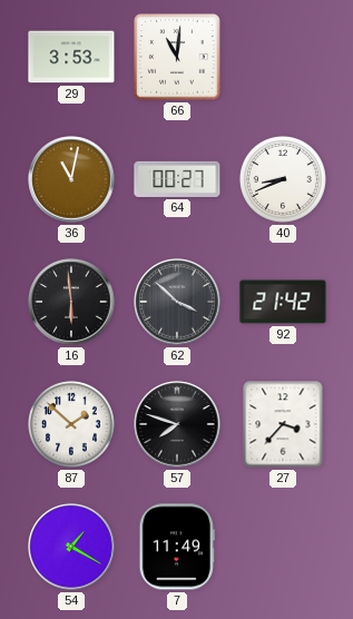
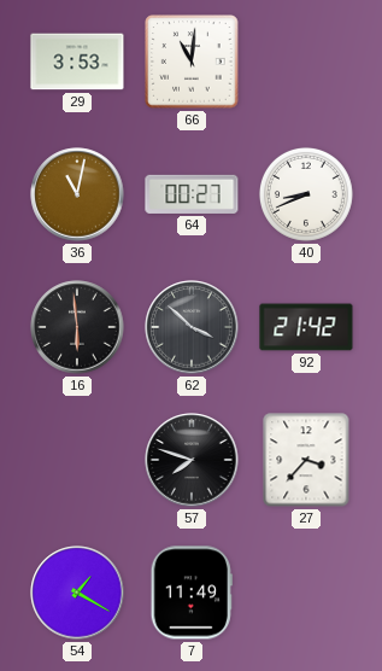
87: 1:52 -> none (71, 424)
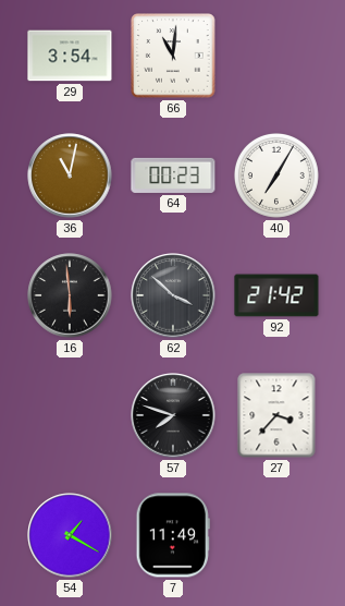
29: 3:53 -> 3:54 (70, 56)
64: 00:27 -> 00:23 (173, 175)
40: 8:41 -> 7:05 (276, 175)
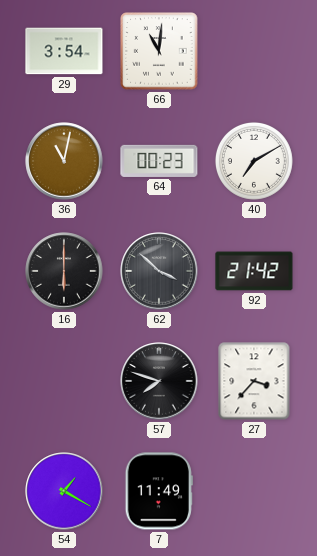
40: 7:05 -> 7:10 (254, 161)
16: 5:59 -> 6:00 (64, 271)
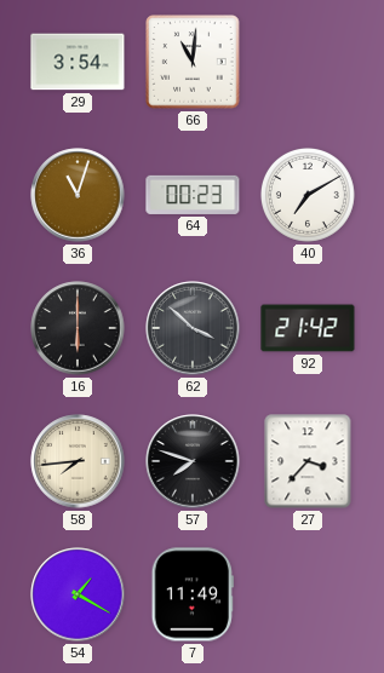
36: 11:02 -> 11:03 (78, 195)
58: none -> 7:44 (78, 461)
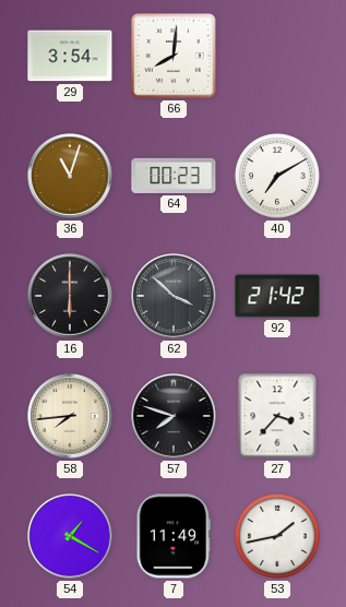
66: 11:01 -> 8:01 (174, 56)
53: none -> 1:43 (277, 536)
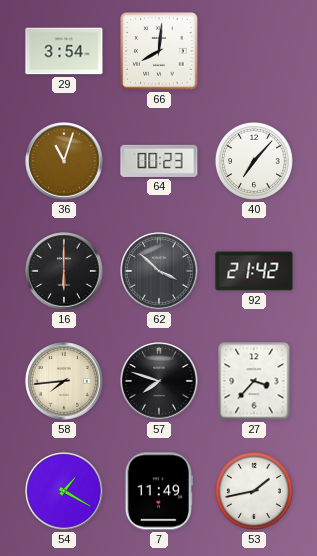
40: 7:10 -> 7:07 (254, 161)
